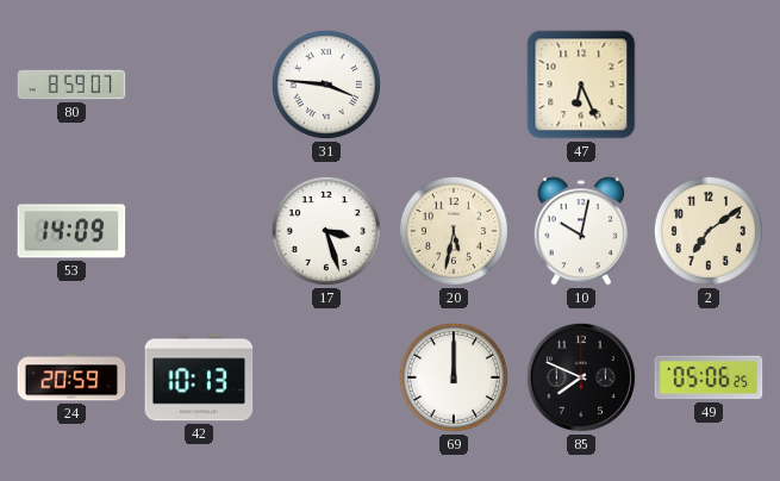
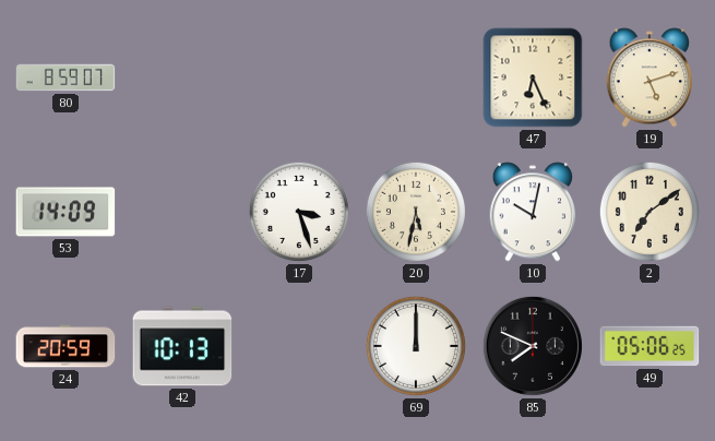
31: 3:46 -> none (326, 85)
19: none -> 5:12 (650, 78)
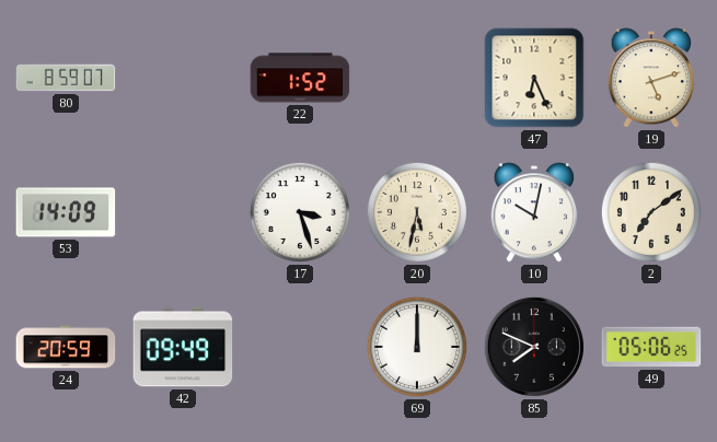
22: none -> 1:52 (300, 78)
42: 10:13 -> 09:49 (183, 347)
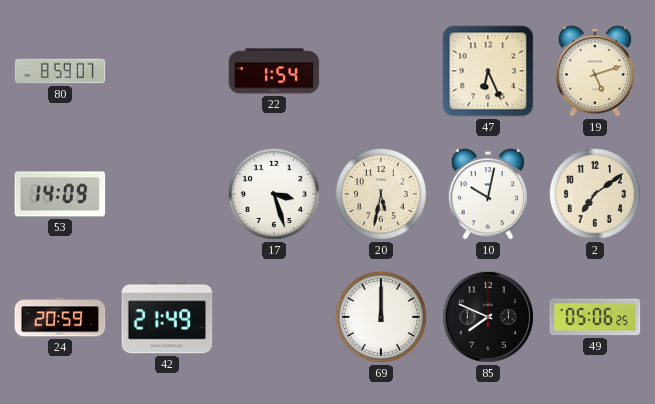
22: 1:52 -> 1:54 (274, 71)
42: 09:49 -> 21:49 (167, 317)
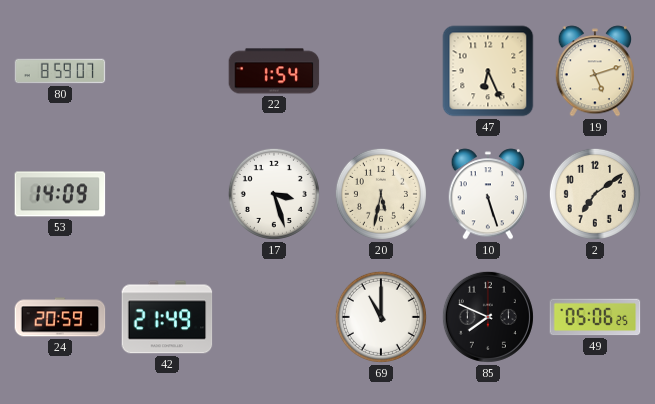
10: 10:02 -> 5:27 (488, 194)
69: 12:00 -> 11:00 (381, 317)
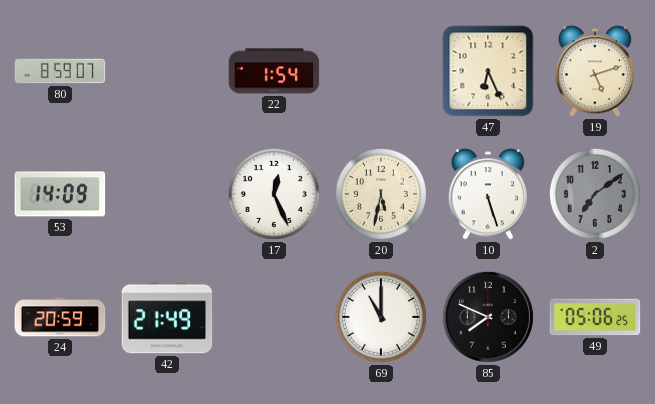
17: 3:27 -> 12:26 (274, 194)
2 dial: cream -> grey (595, 194)
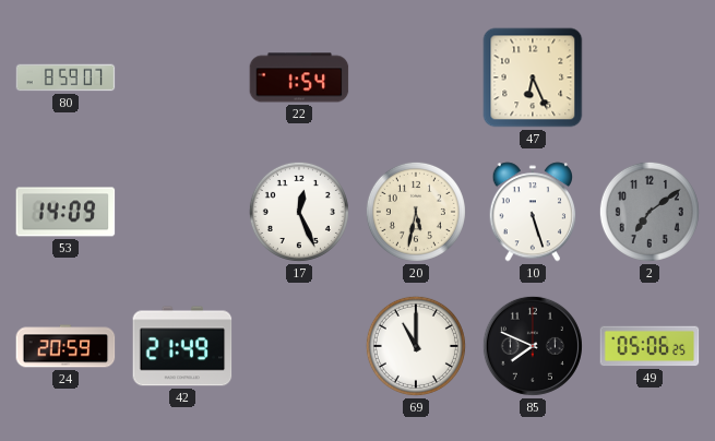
19: 5:12 -> none (595, 71)
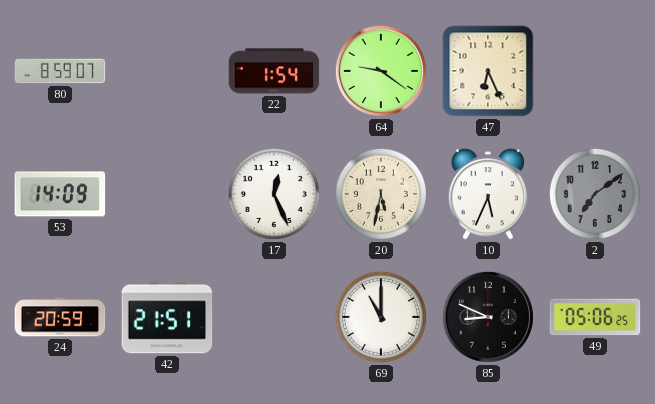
64: none -> 9:21 (381, 71)
10: 5:27 -> 5:34 (488, 194)
42: 21:49 -> 21:51 (167, 317)
85: 7:49 -> 8:49 (488, 317)
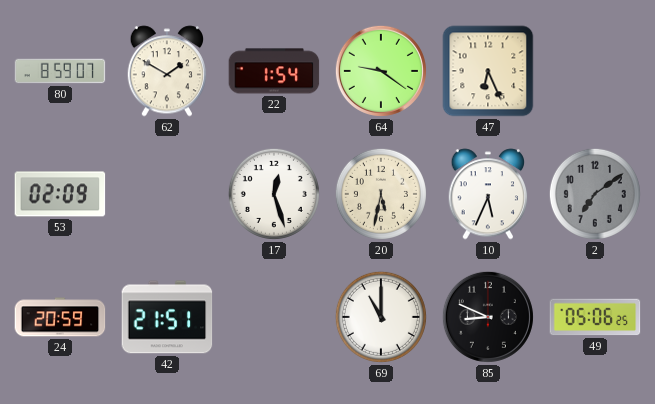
62: none -> 1:50 (167, 71)
53: 14:09 -> 02:09 (60, 194)
17: 12:26 -> 12:27 (274, 194)
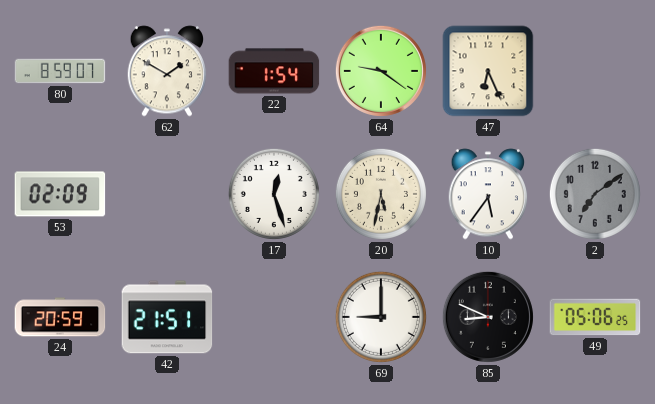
10: 5:34 -> 5:36 (488, 194)
69: 11:00 -> 9:00 (381, 317)
